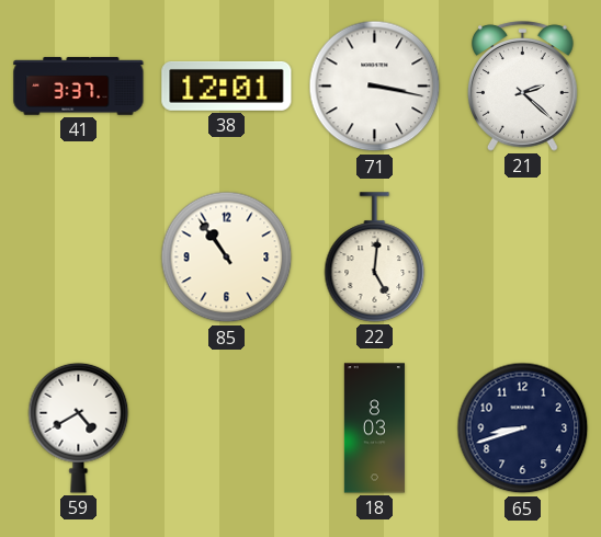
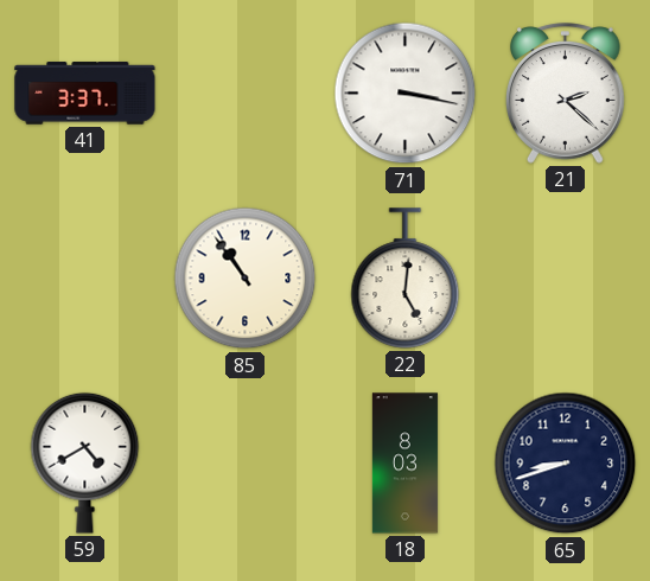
38: 12:01 -> none (227, 85)
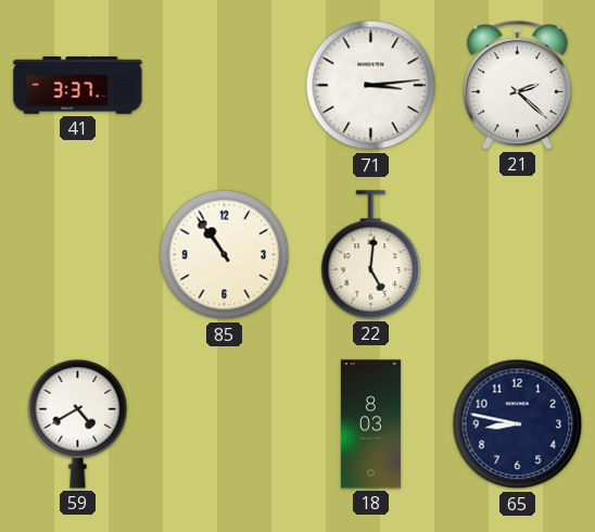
71: 3:17 -> 3:14 (371, 86)
65: 8:42 -> 8:47 (518, 425)
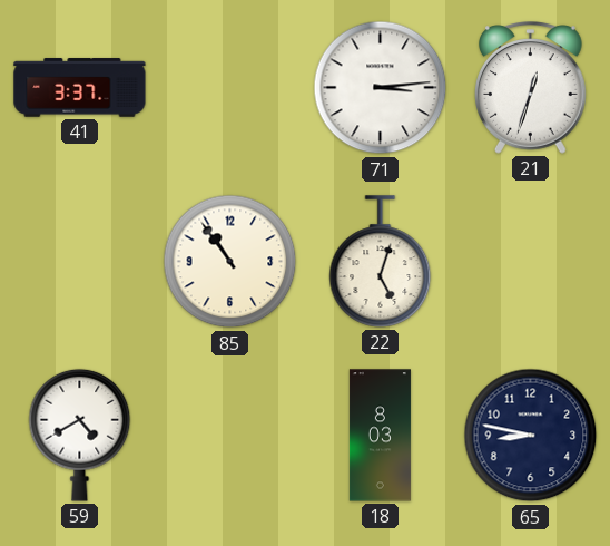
21: 2:22 -> 12:33 (531, 88)
22: 5:01 -> 5:03 (381, 262)
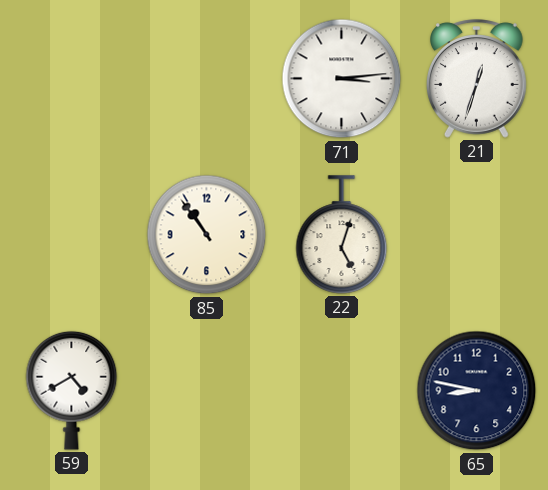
41: 3:37 -> none (80, 88)
18: 8:03 -> none (380, 436)
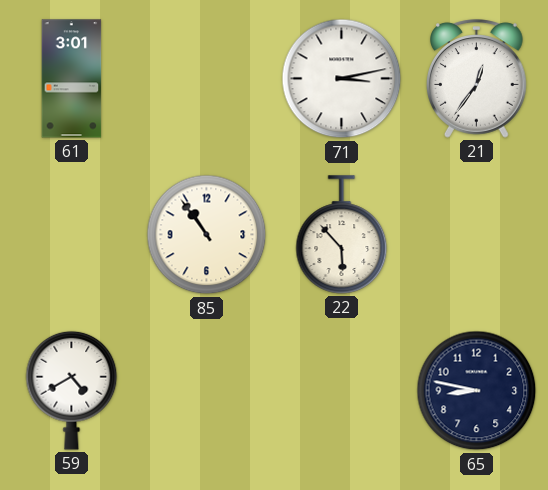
61: none -> 3:01 (72, 79)
71: 3:14 -> 3:13 (342, 79)
21: 12:33 -> 12:36 (477, 79)
22: 5:03 -> 5:53 (342, 235)
